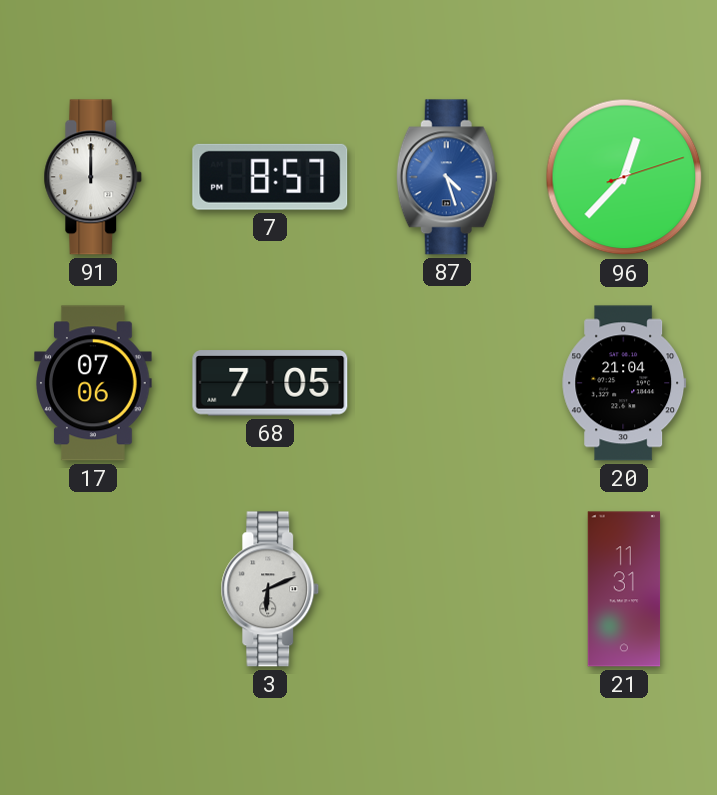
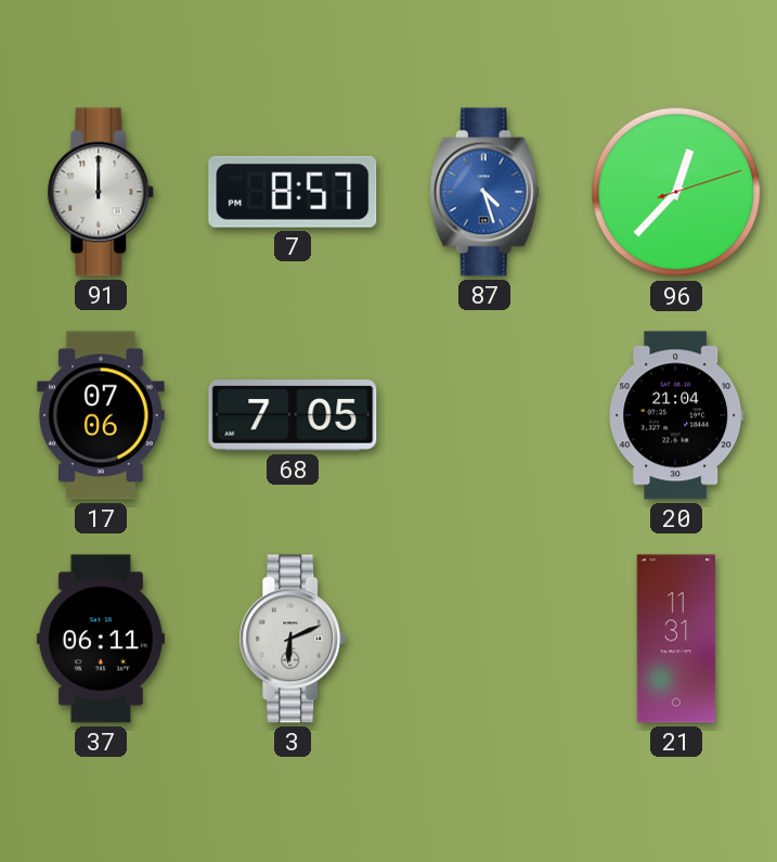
37: none -> 06:11 (101, 639)
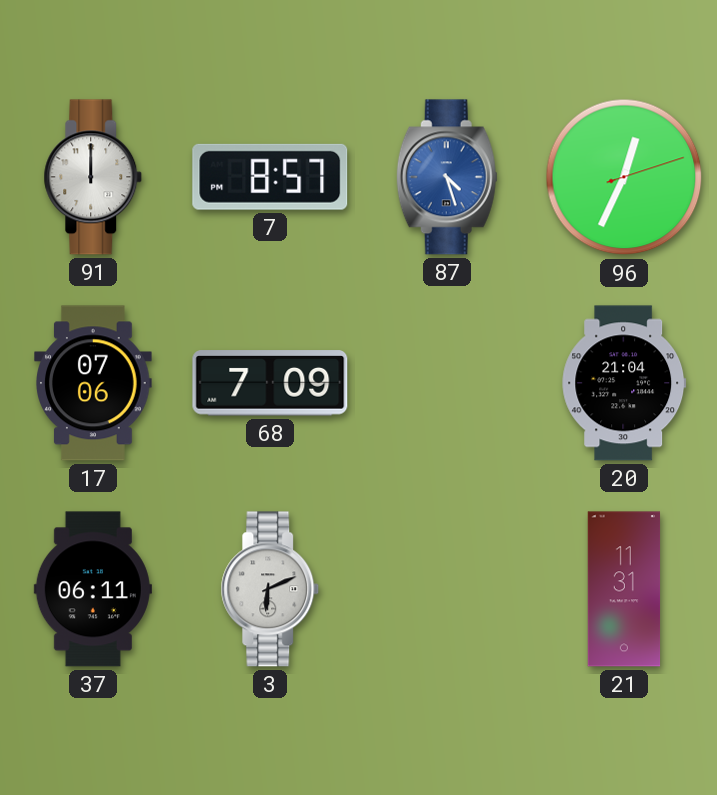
96: 12:37 -> 12:34 (624, 177)
68: 7:05 -> 7:09 (270, 383)
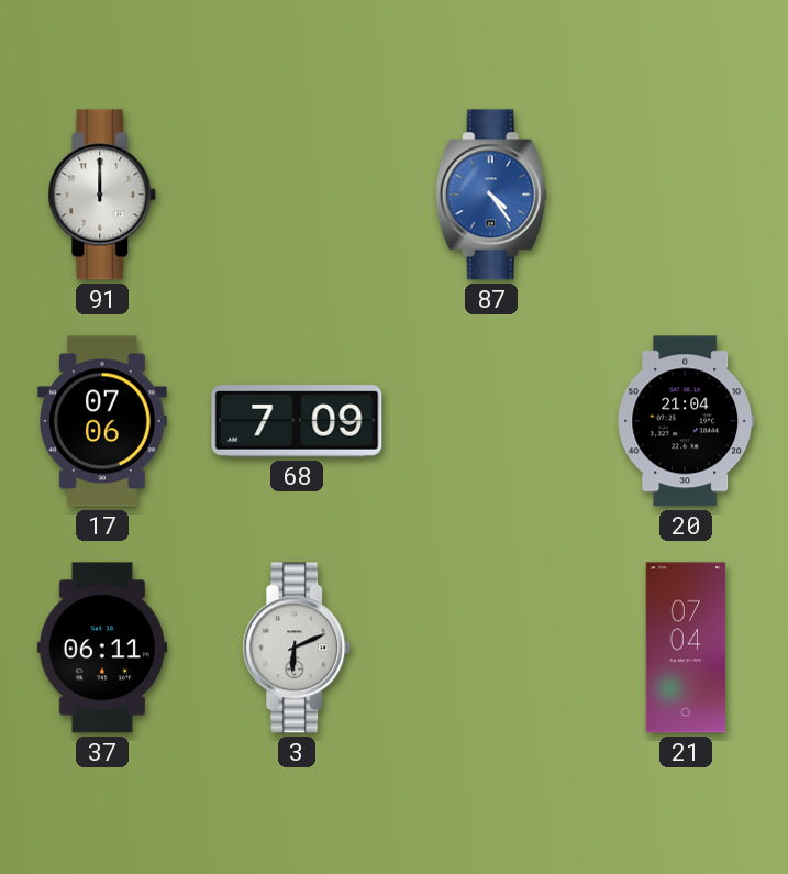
7: 8:57 -> none (270, 177)
87: 4:27 -> 4:24 (491, 195)
96: 12:34 -> none (624, 177)
21: 11:31 -> 07:04 (686, 648)
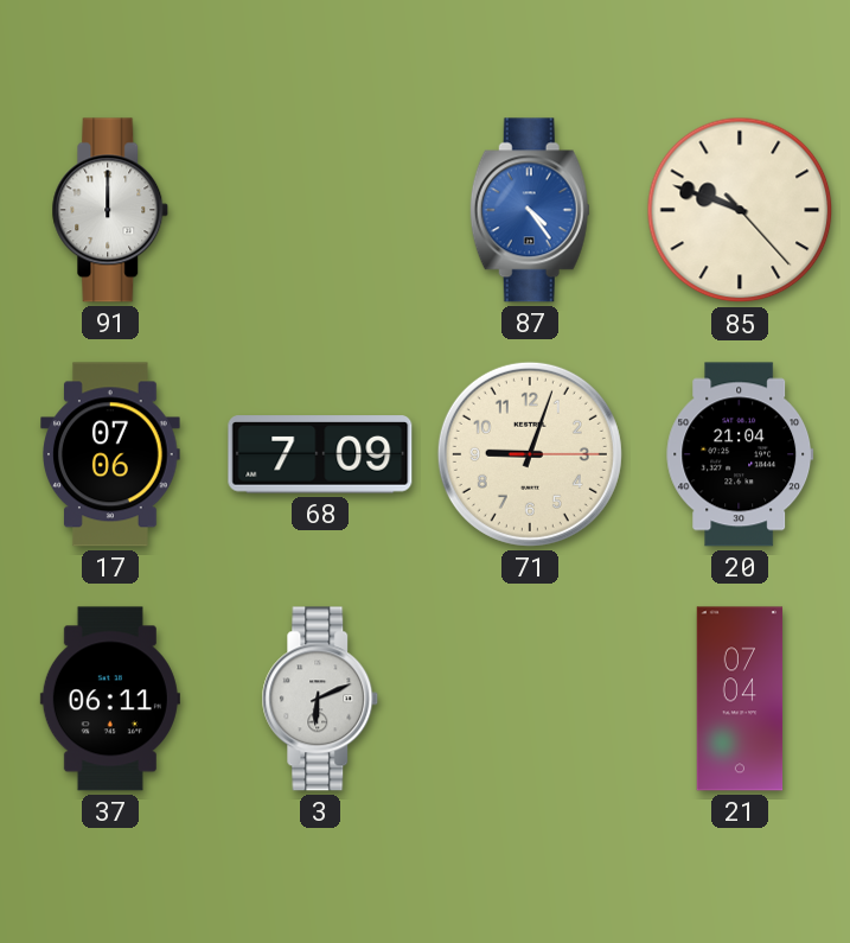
85: none -> 9:48 (740, 210)
71: none -> 9:03 (530, 454)
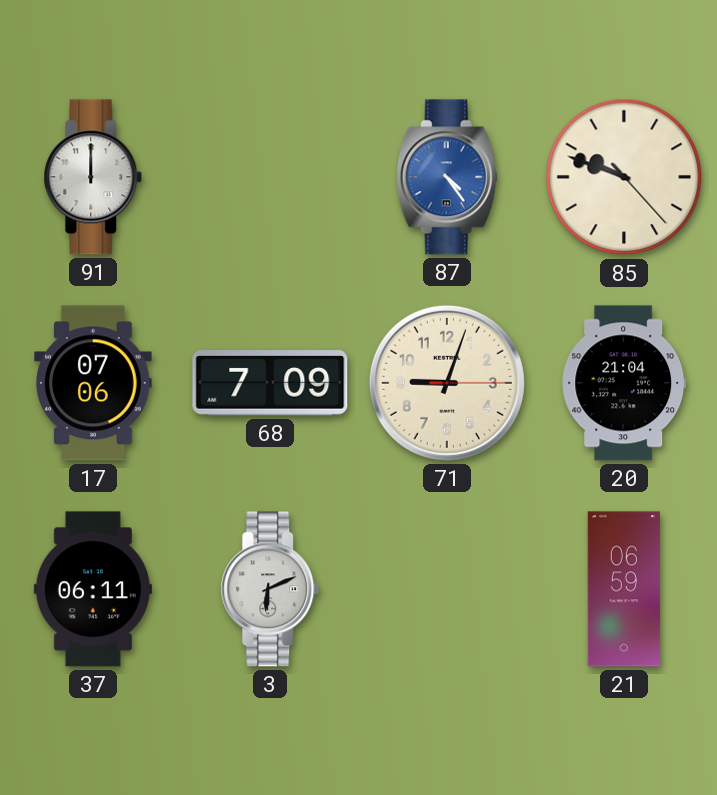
21: 07:04 -> 06:59 (624, 589)
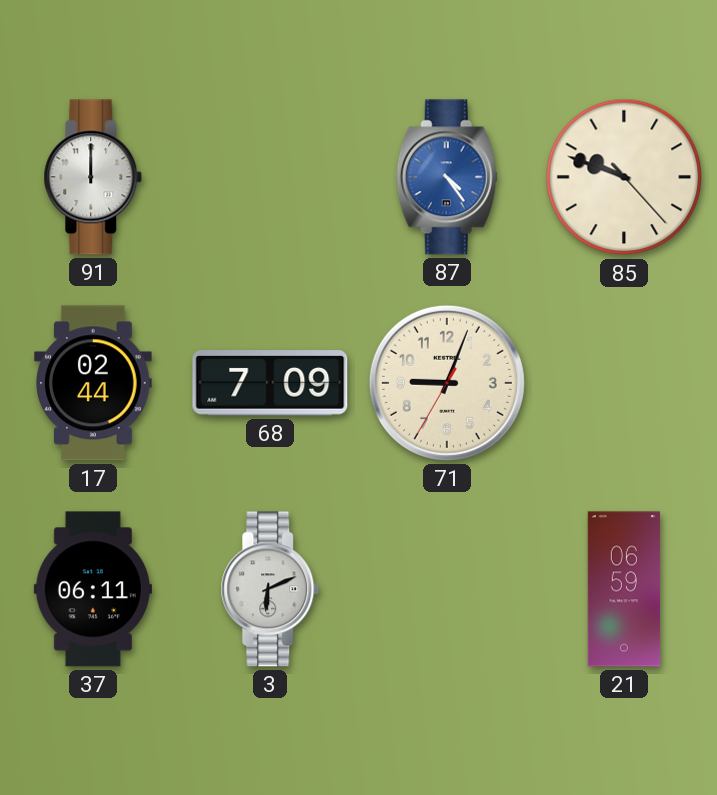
17: 07:06 -> 02:44 (94, 383)
71: 9:03:15 -> 9:03:35 (447, 383)
20: 21:04 -> none (624, 383)
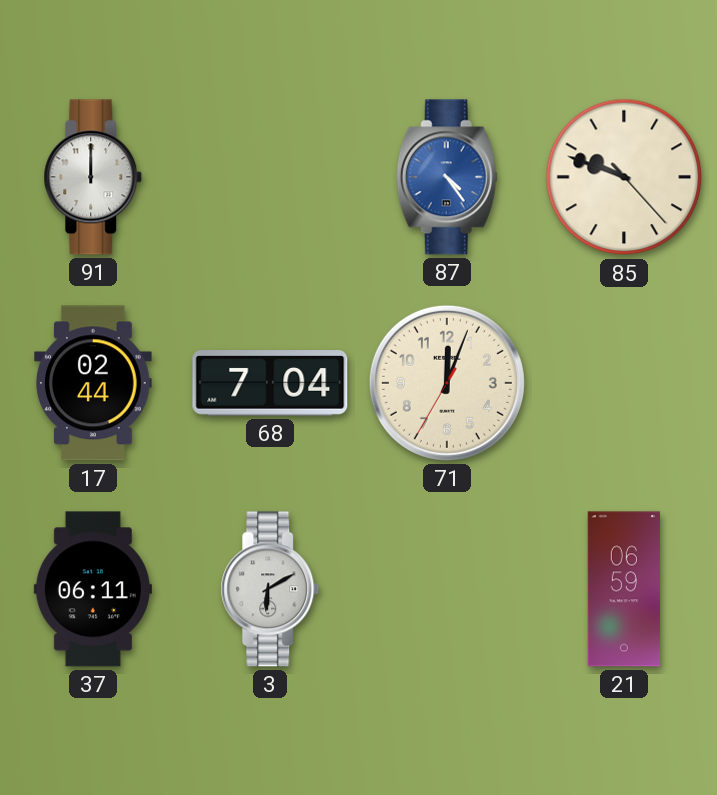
68: 7:09 -> 7:04 (270, 383)
71: 9:03 -> 12:03 (447, 383)
3: 6:11 -> 6:10 (270, 589)
